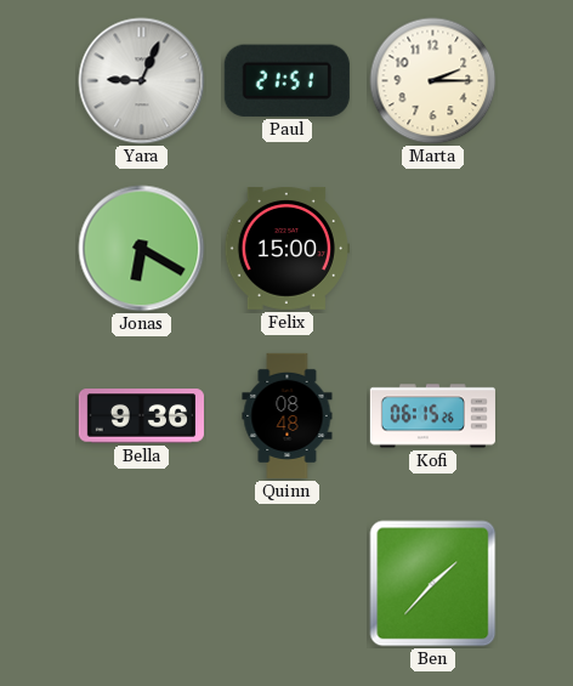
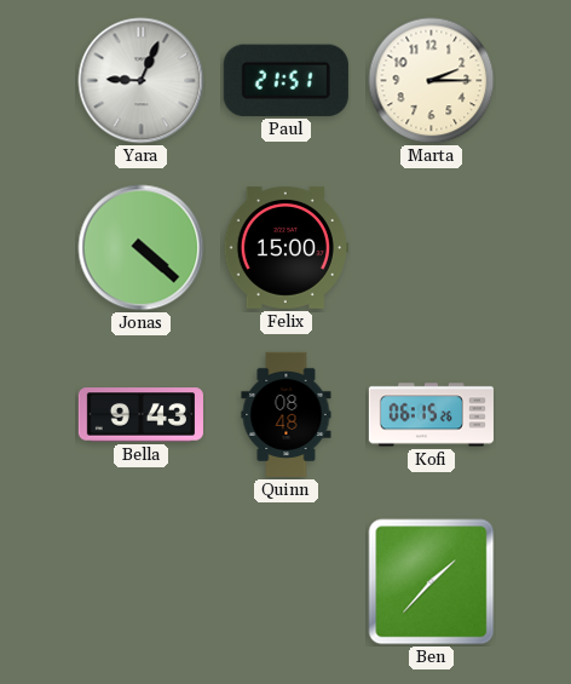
Jonas: 6:20 -> 4:22 (142, 248)
Bella: 9:36 -> 9:43 (140, 415)
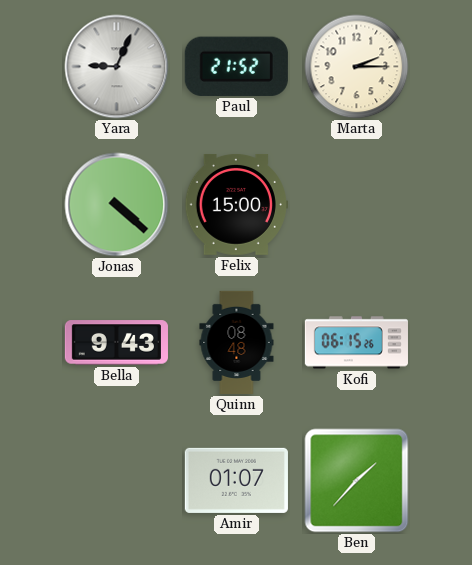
Paul: 21:51 -> 21:52 (236, 66)
Amir: none -> 01:07 (236, 480)
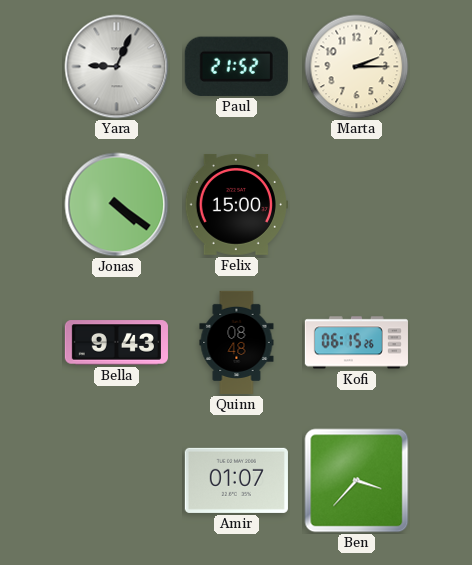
Jonas: 4:22 -> 4:21 (117, 205)
Ben: 1:37 -> 3:37 (357, 481)
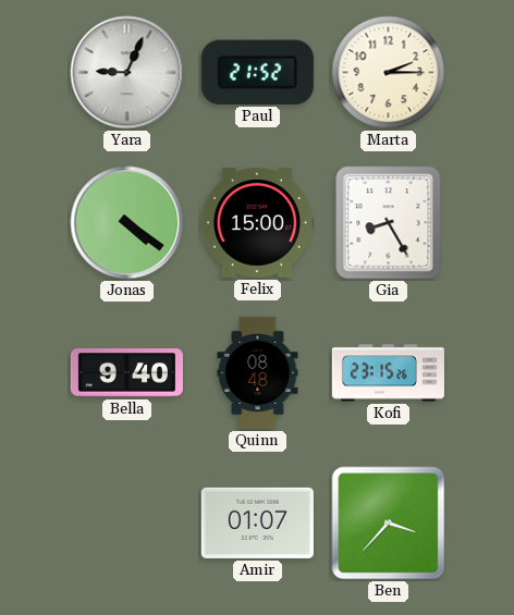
Gia: none -> 8:25 (389, 223)
Bella: 9:43 -> 9:40 (126, 373)
Kofi: 06:15 -> 23:15 (388, 373)
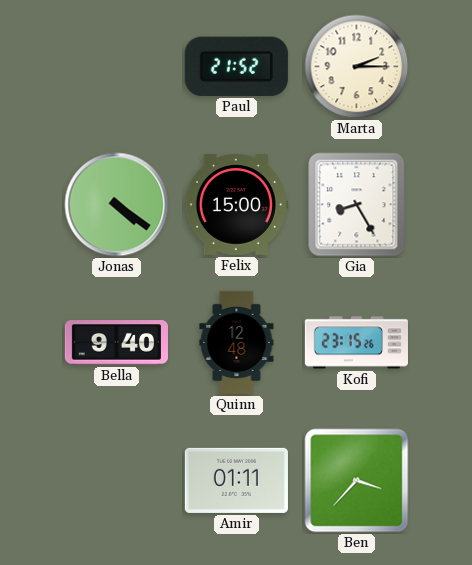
Yara: 9:04 -> none (127, 73)
Quinn: 08:48 -> 12:48 (237, 342)
Amir: 01:07 -> 01:11 (236, 480)
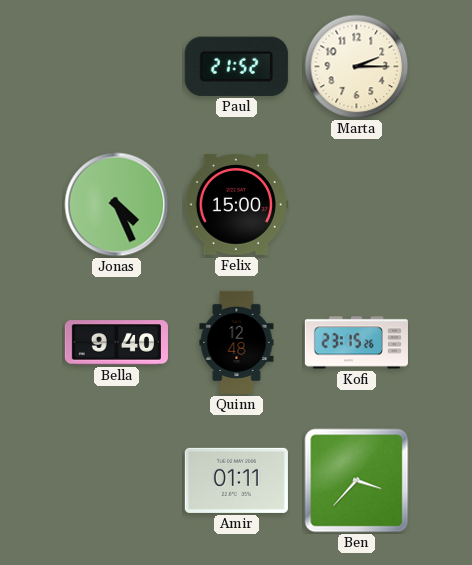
Jonas: 4:21 -> 4:26 (117, 205)
Gia: 8:25 -> none (357, 205)
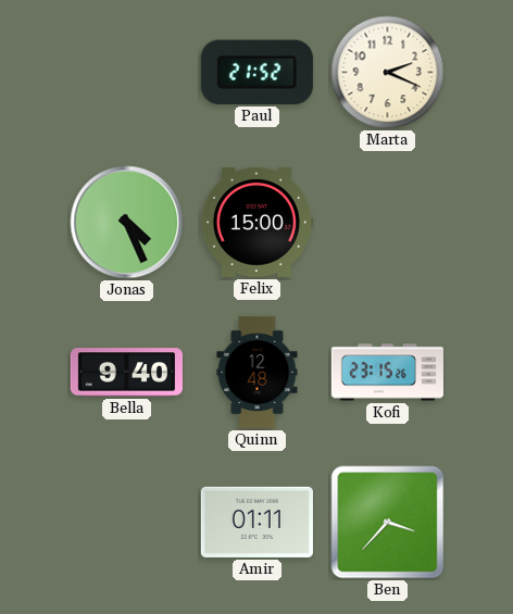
Marta: 2:15 -> 2:19 (388, 73)
